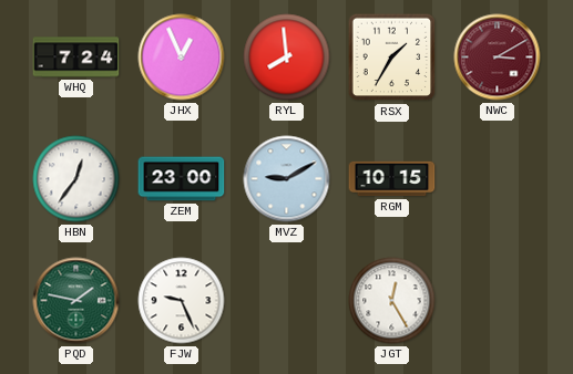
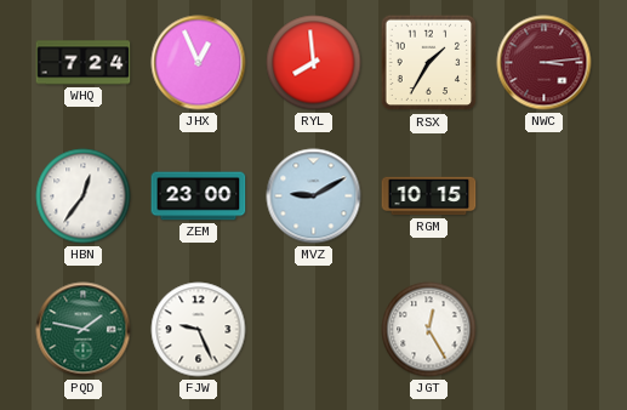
NWC: 3:10 -> 3:14 (545, 63)
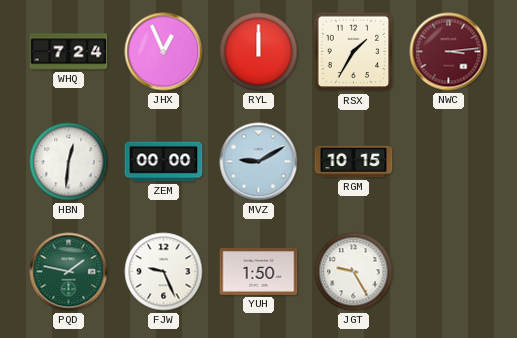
RYL: 7:59 -> 12:00 (259, 52)
HBN: 12:36 -> 12:31 (69, 162)
ZEM: 23:00 -> 00:00 (164, 162)
YUH: none -> 1:50 (259, 272)
JGT: 12:25 -> 9:25 (354, 272)
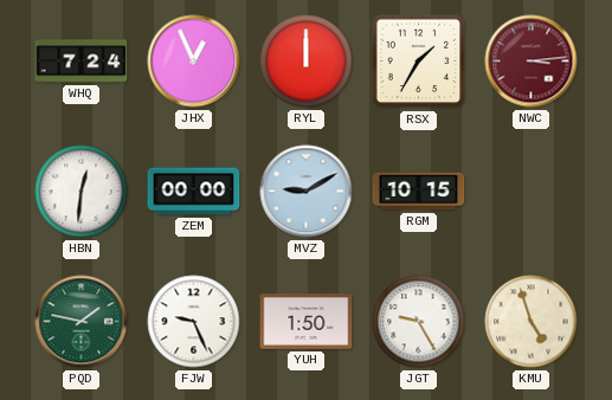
KMU: none -> 4:57 (532, 322)
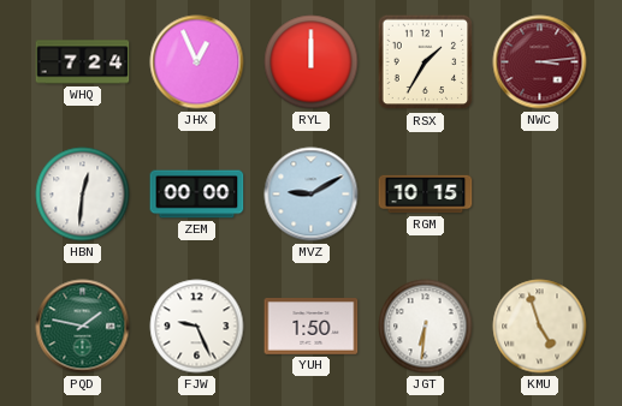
JGT: 9:25 -> 6:31 (426, 327)
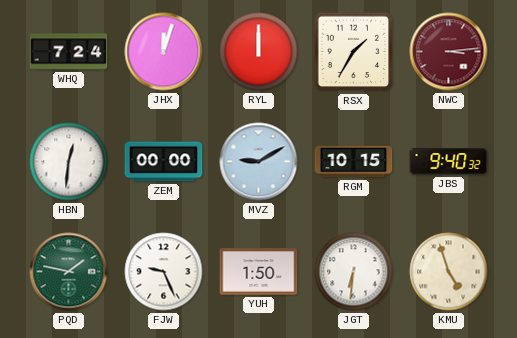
JHX: 12:56 -> 12:03 (164, 52)
JBS: none -> 9:40 (449, 162)
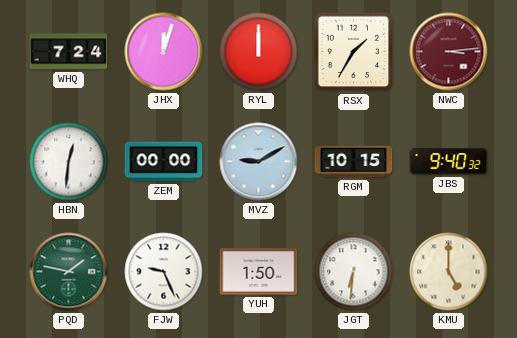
KMU: 4:57 -> 5:00 (449, 272)
